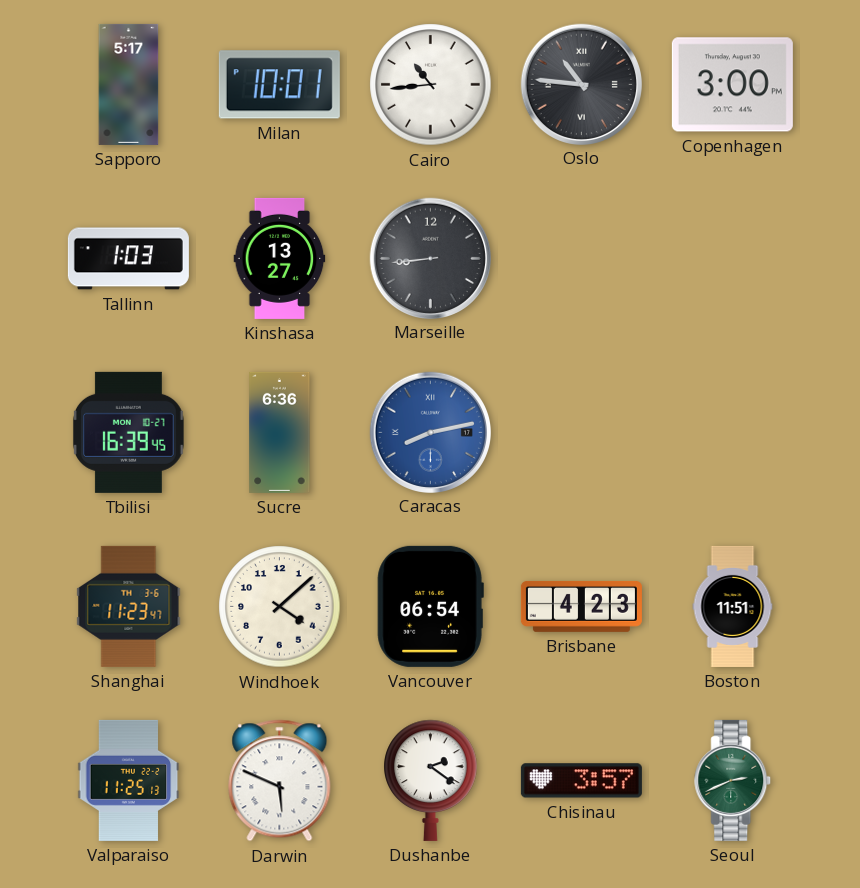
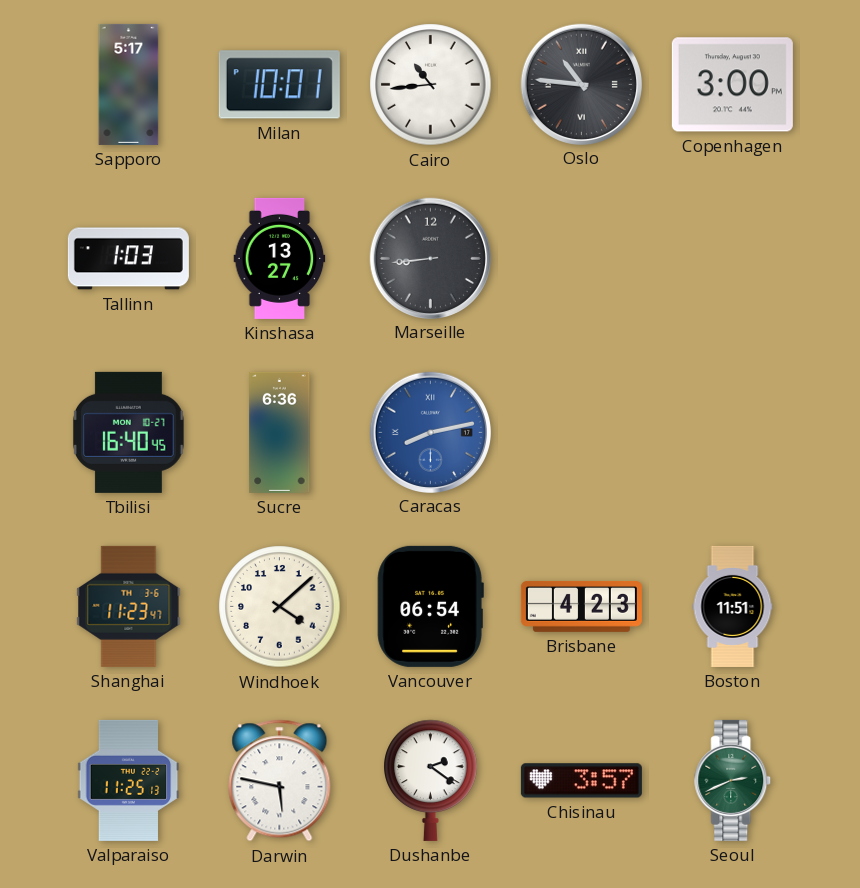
Tbilisi: 16:39 -> 16:40 (129, 432)
Darwin: 5:49 -> 5:47 (280, 781)
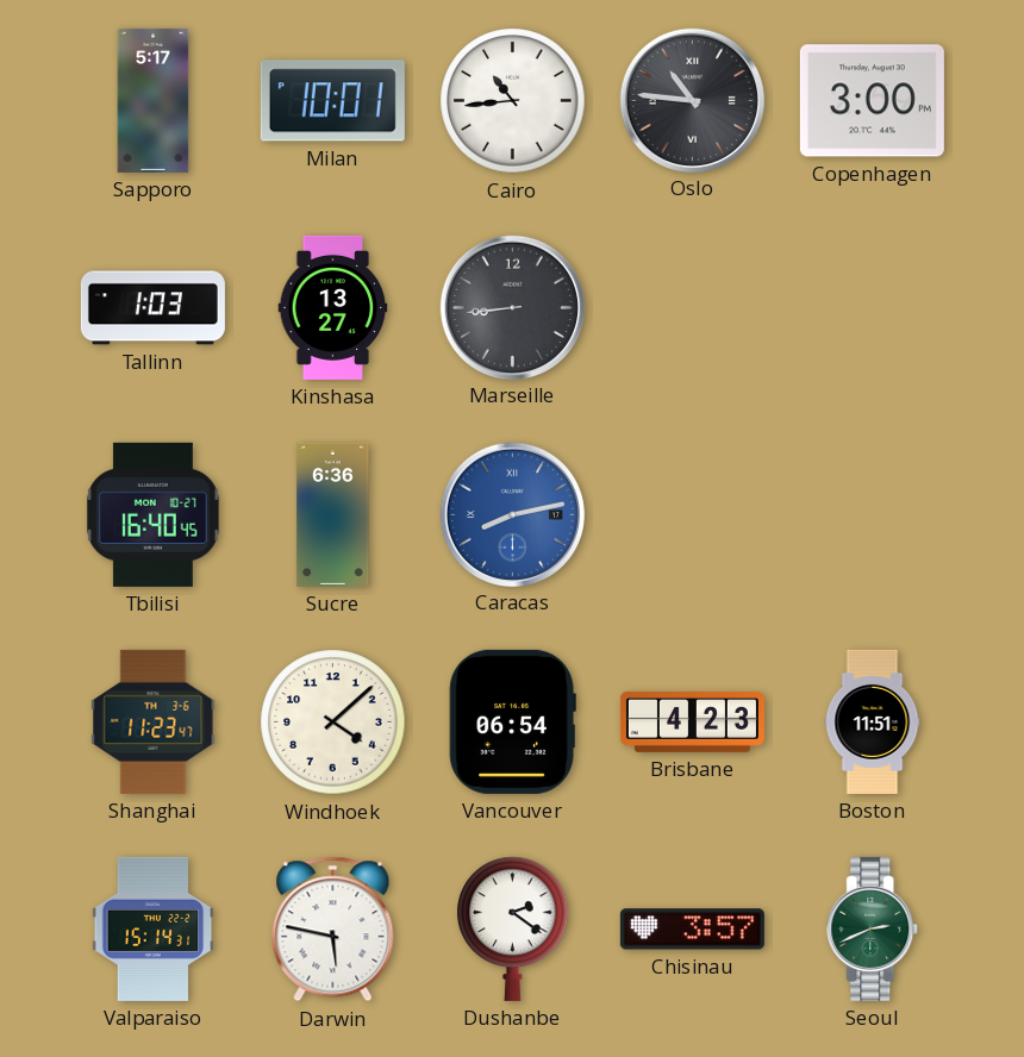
Valparaiso: 11:25 -> 15:14 (154, 928)
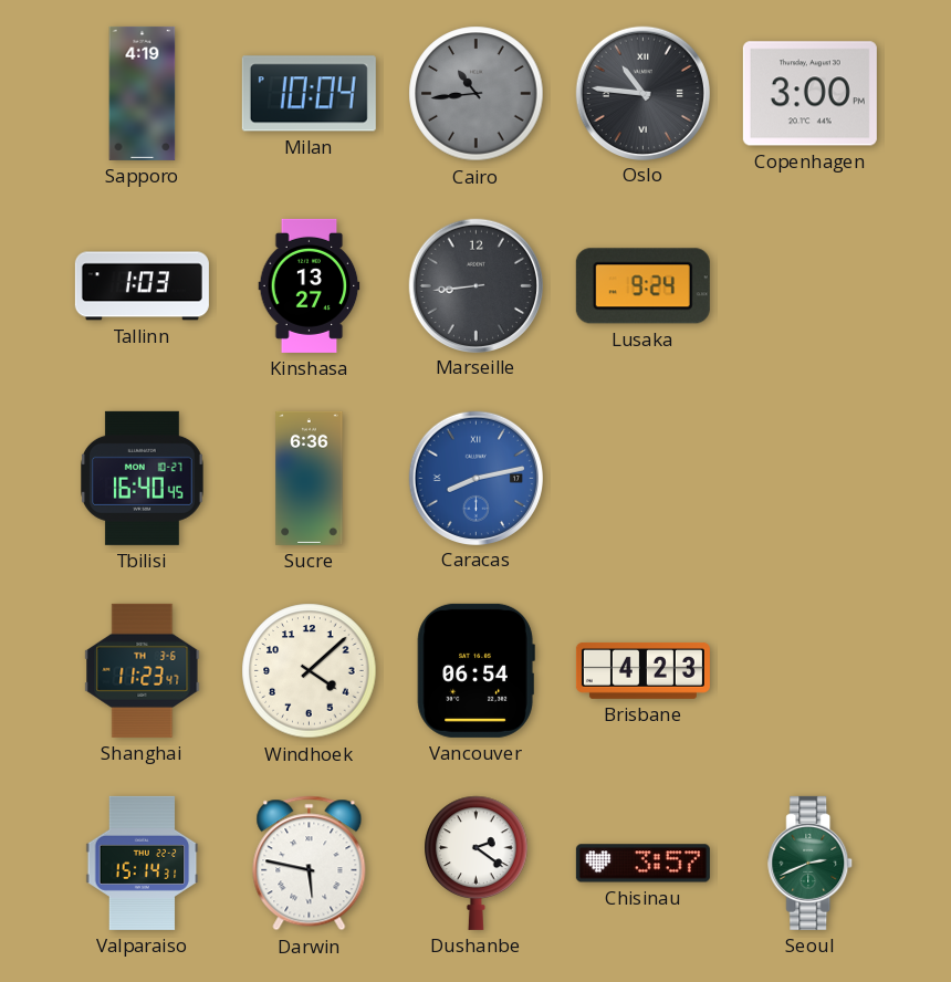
Sapporo: 5:17 -> 4:19 (143, 93)
Milan: 10:01 -> 10:04 (309, 94)
Cairo dial: white -> grey (477, 94)
Lusaka: none -> 9:24 (642, 286)
Boston: 11:51 -> none (873, 721)
